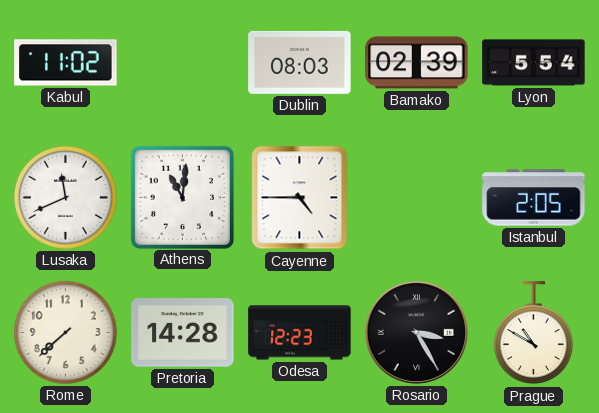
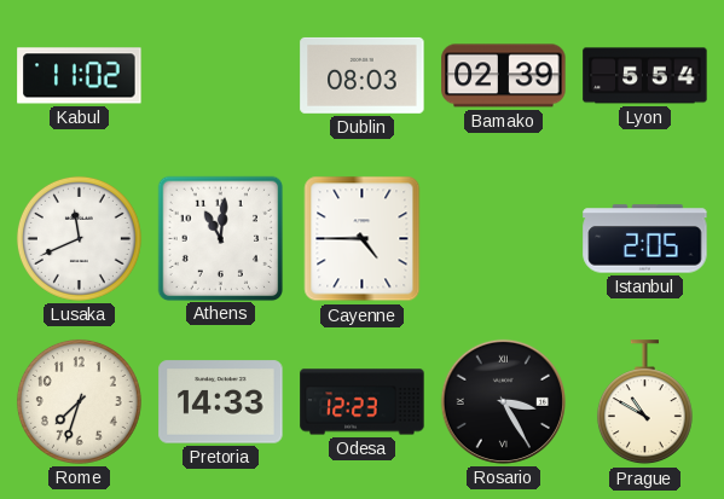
Rome: 7:38 -> 7:33 (79, 401)
Pretoria: 14:28 -> 14:33 (221, 402)
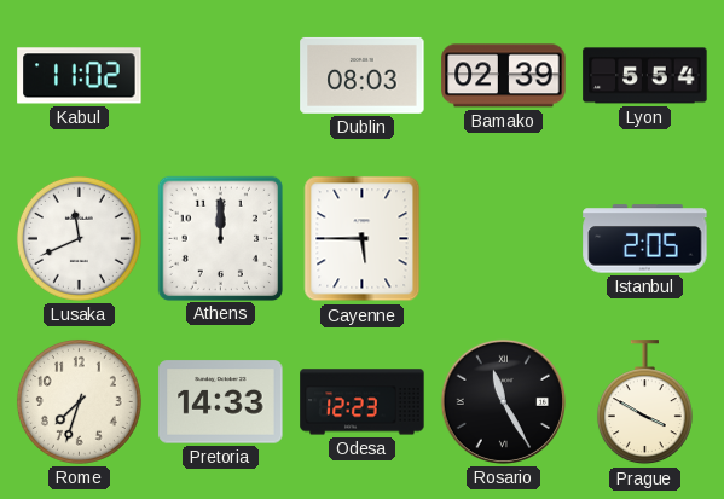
Athens: 11:01 -> 12:00 (220, 238)
Cayenne: 4:45 -> 5:45 (363, 239)
Rosario: 3:25 -> 11:25 (503, 401)
Prague: 10:50 -> 3:50 (644, 402)
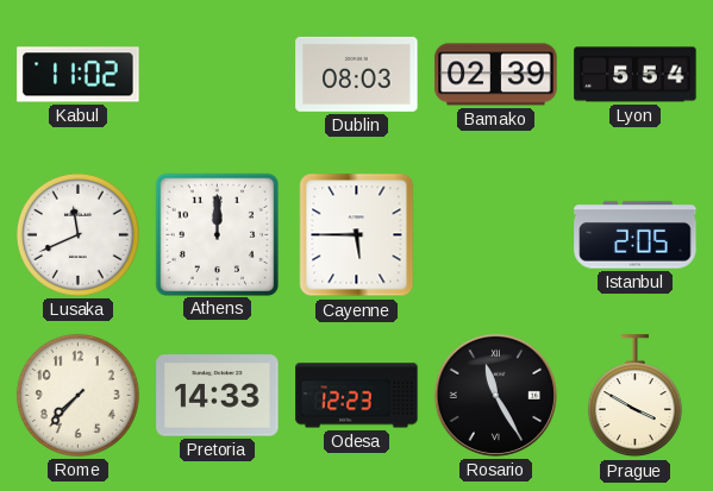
Rome: 7:33 -> 7:37 (77, 395)
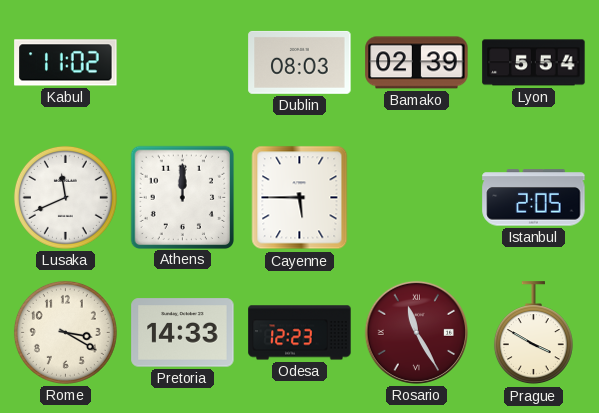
Rome: 7:37 -> 3:20 (65, 332)
Rosario dial: black -> burgundy (416, 332)
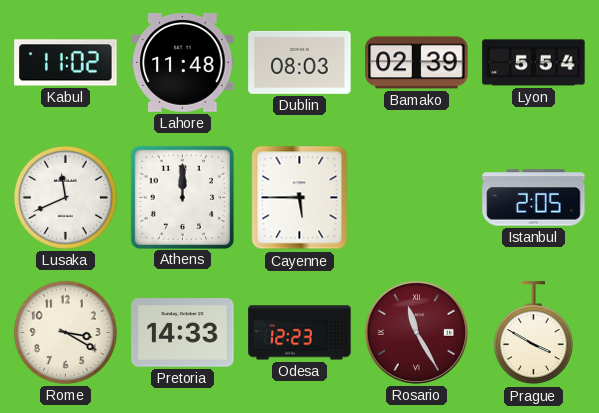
Lahore: none -> 11:48 (183, 63)
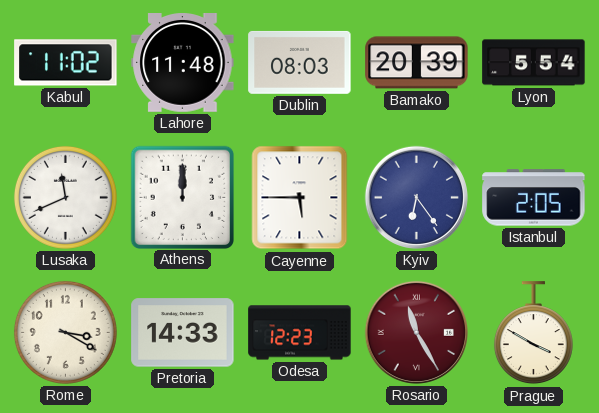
Bamako: 02:39 -> 20:39 (417, 63)
Kyiv: none -> 6:24 (416, 197)
